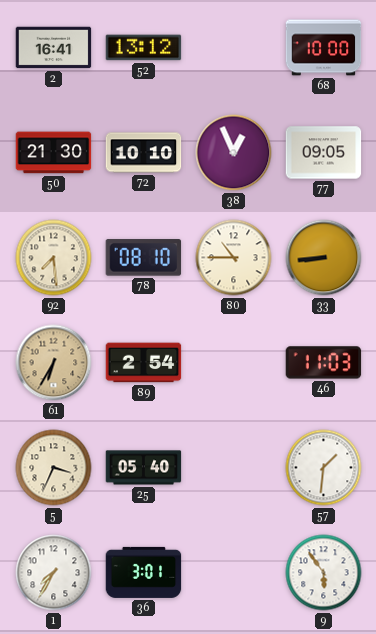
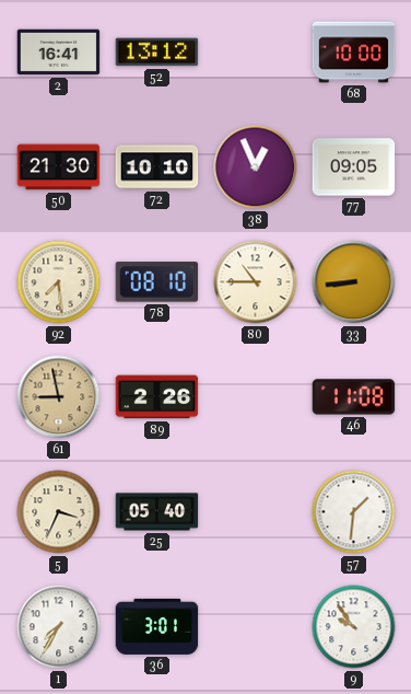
61: 6:35 -> 8:58 (59, 397)
89: 2:54 -> 2:26 (157, 397)
46: 11:03 -> 11:08 (354, 397)
9: 5:54 -> 9:54 (354, 627)
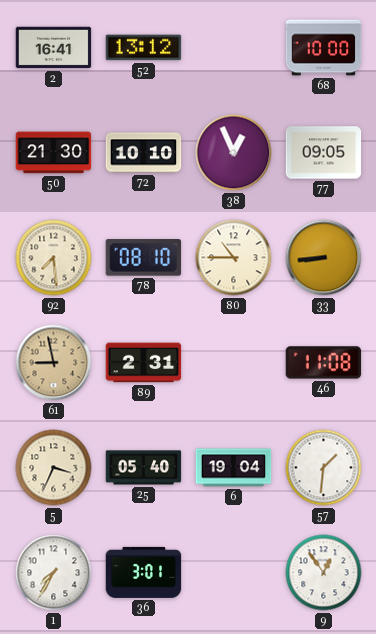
89: 2:26 -> 2:31 (144, 363)
6: none -> 19:04 (234, 468)
9: 9:54 -> 12:54 (324, 573)
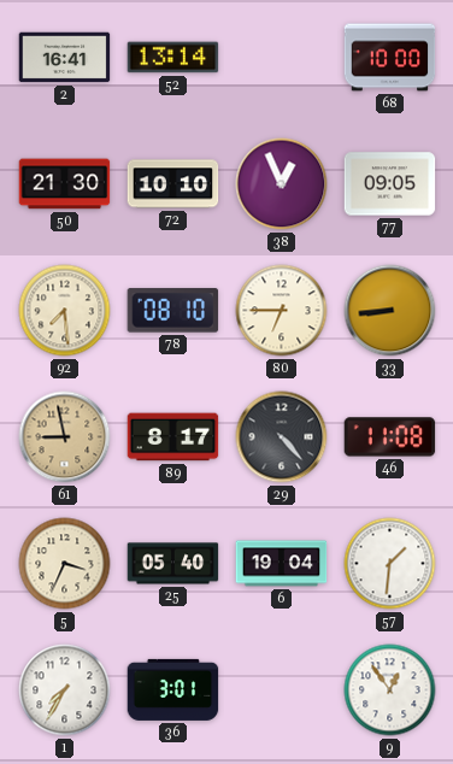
52: 13:12 -> 13:14 (173, 58)
80: 10:45 -> 6:45 (282, 311)
89: 2:31 -> 8:17 (173, 437)
29: none -> 4:23 (282, 437)
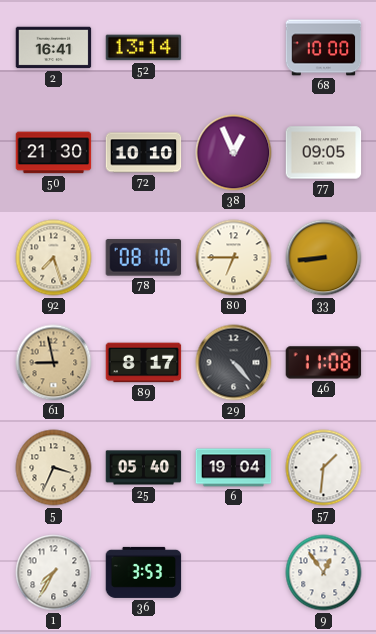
92: 7:29 -> 7:27 (54, 258)
36: 3:01 -> 3:53 (144, 572)
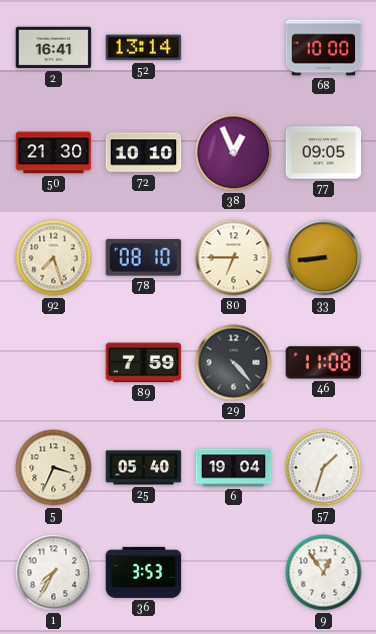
61: 8:58 -> none (54, 363)
89: 8:17 -> 7:59 (144, 363)
57: 1:31 -> 1:33 (324, 468)
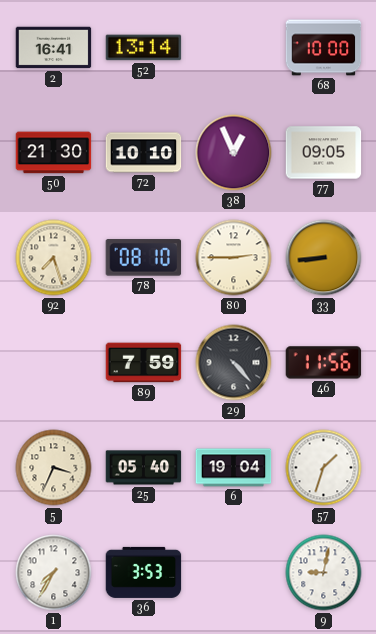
80: 6:45 -> 2:45 (234, 258)
46: 11:08 -> 11:56 (324, 363)
9: 12:54 -> 9:02 (324, 573)
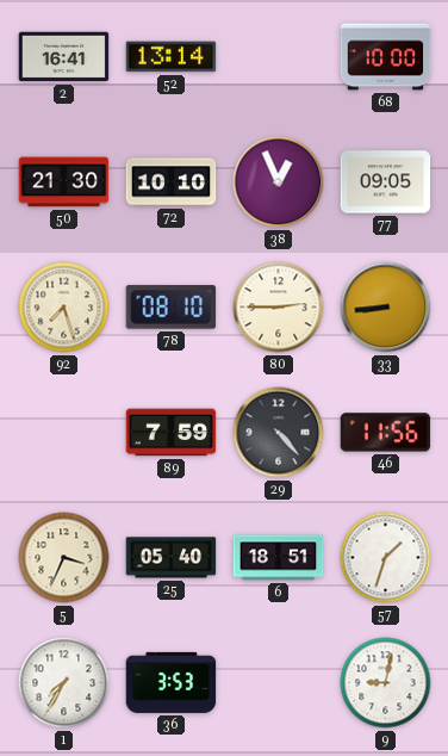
6: 19:04 -> 18:51 (279, 558)
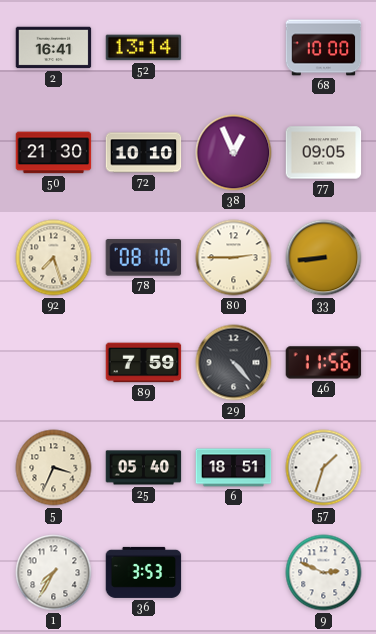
9: 9:02 -> 2:49 (324, 573)
